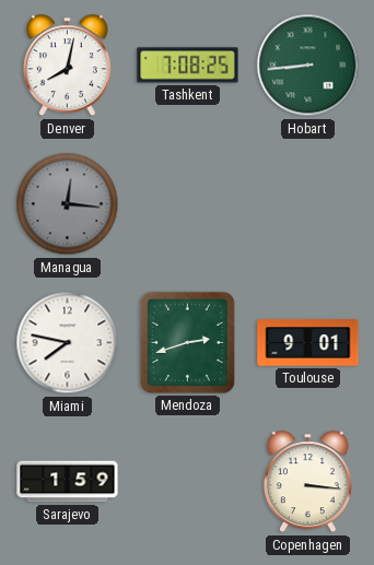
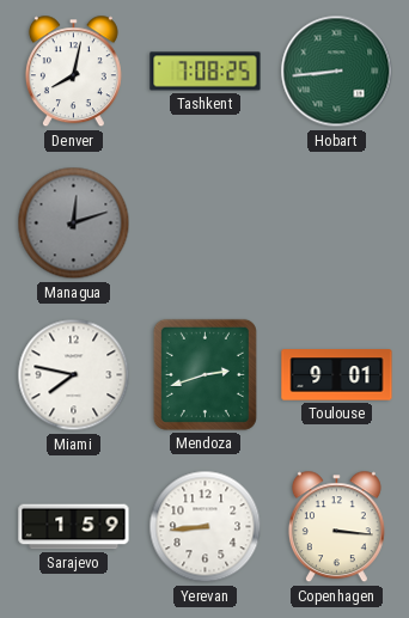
Managua: 12:16 -> 12:12 (74, 224)
Yerevan: none -> 8:44 (206, 527)
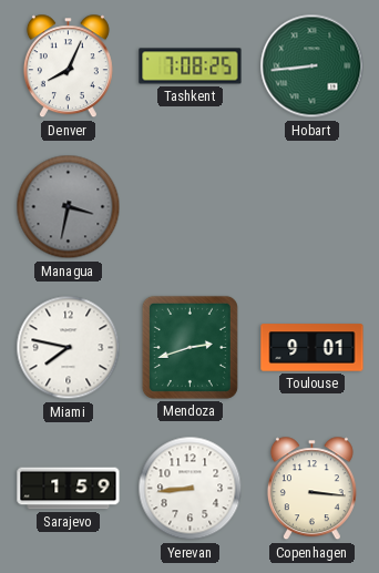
Denver: 8:02 -> 8:04 (68, 66)
Managua: 12:12 -> 3:32 (69, 207)
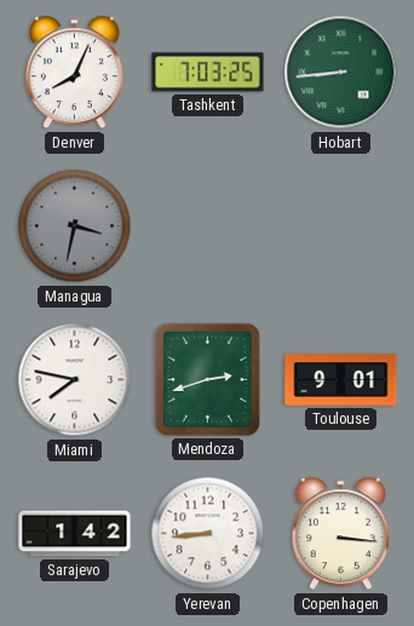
Tashkent: 7:08 -> 7:03 (208, 73)
Sarajevo: 1:59 -> 1:42 (75, 534)
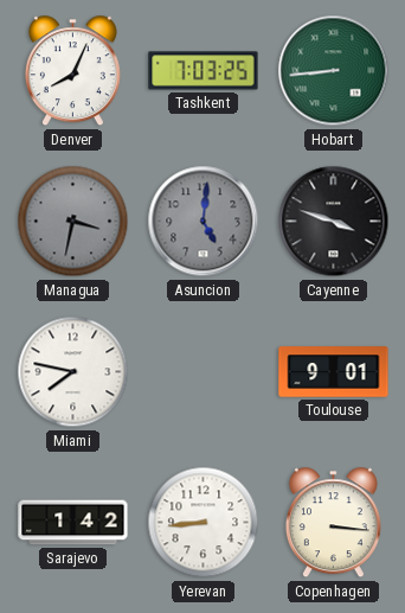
Asuncion: none -> 5:01 (204, 222)
Cayenne: none -> 3:48 (334, 222)
Mendoza: 2:42 -> none (207, 379)
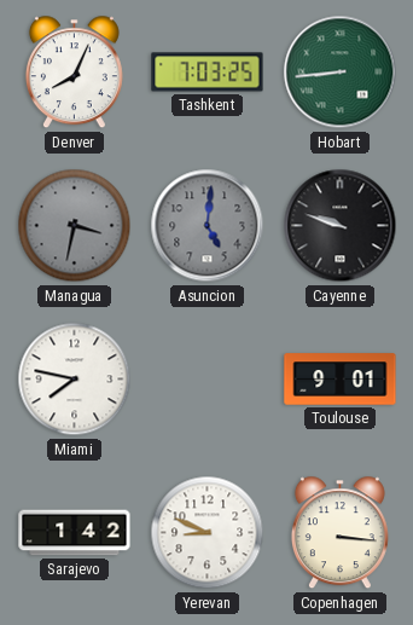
Cayenne: 3:48 -> 9:48 (341, 226)
Yerevan: 8:44 -> 8:49 (208, 533)
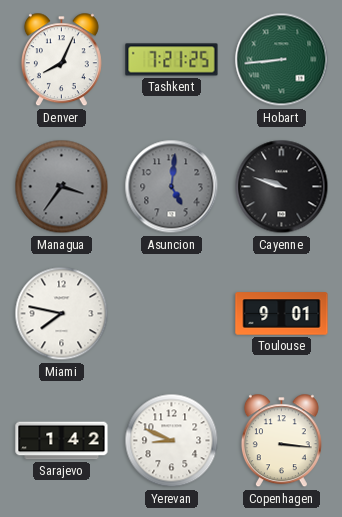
Tashkent: 7:03 -> 7:21 (172, 60)
Managua: 3:32 -> 3:36 (62, 187)
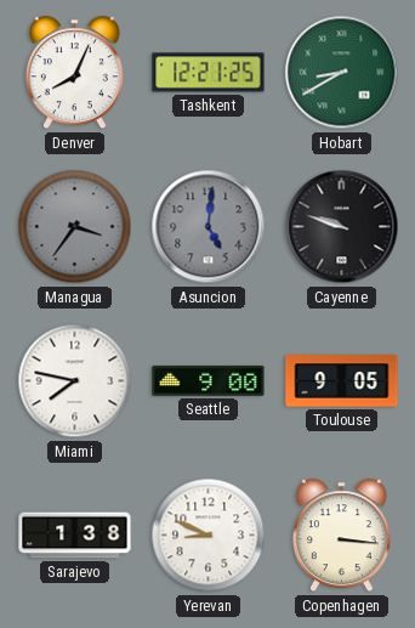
Tashkent: 7:21 -> 12:21 (209, 73)
Hobart: 8:44 -> 8:40 (342, 73)
Seattle: none -> 9:00 (209, 380)
Toulouse: 9:01 -> 9:05 (342, 381)
Sarajevo: 1:42 -> 1:38 (75, 536)
